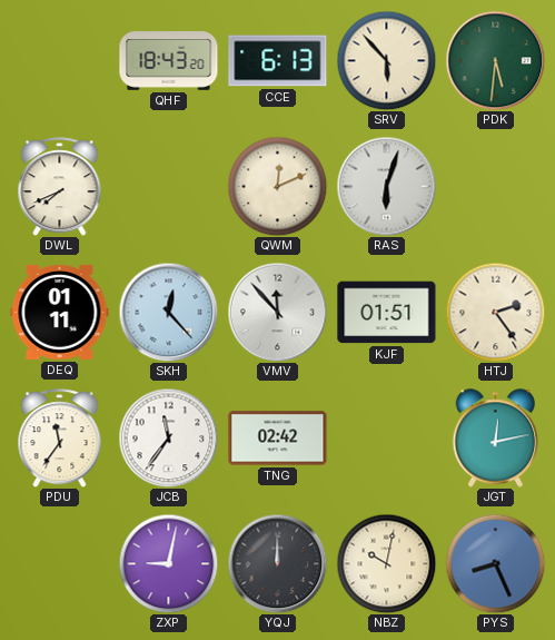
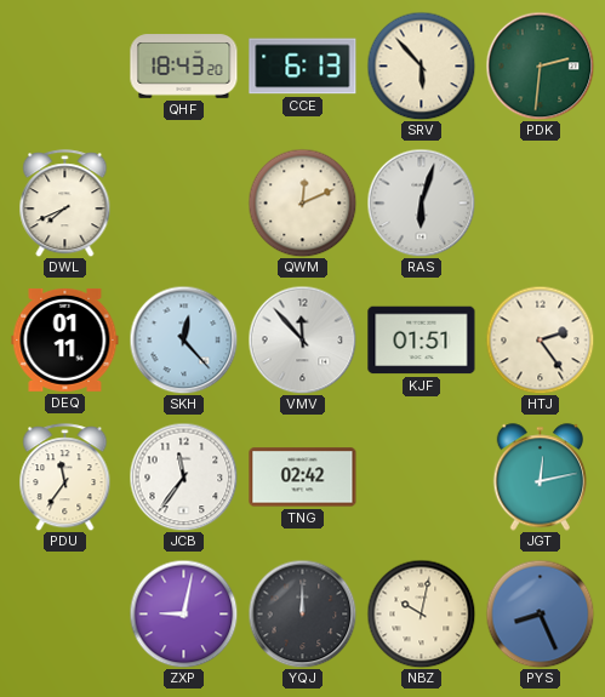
PDK: 5:31 -> 2:31 (540, 65)
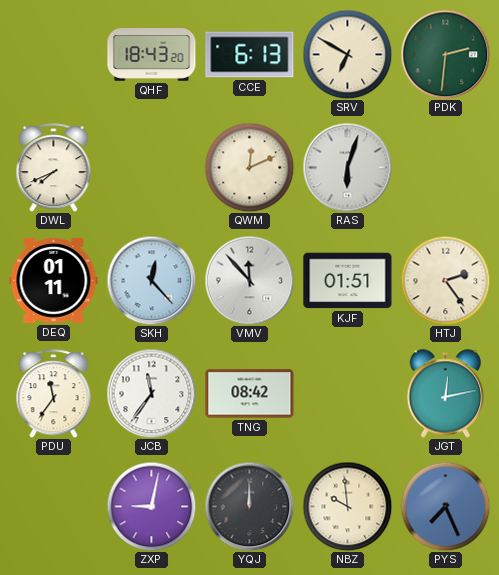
SRV: 5:53 -> 6:50 (347, 54)
TNG: 02:42 -> 08:42 (250, 394)
NBZ: 10:02 -> 9:59 (347, 506)
PYS: 8:26 -> 7:26 (445, 506)
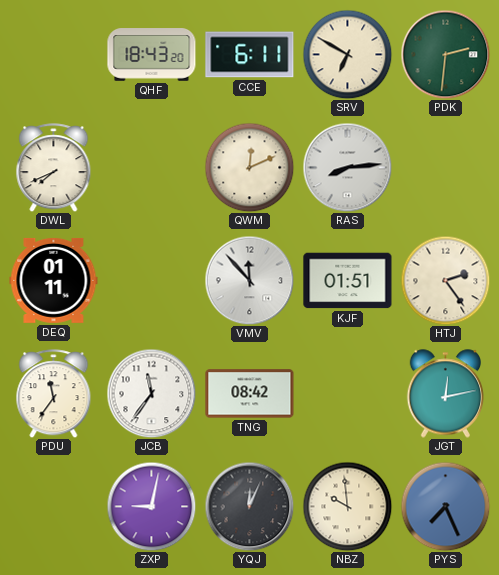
CCE: 6:13 -> 6:11 (250, 55)
RAS: 6:03 -> 8:14 (347, 167)
SKH: 12:23 -> none (151, 280)
YQJ: 12:00 -> 12:04 (249, 506)
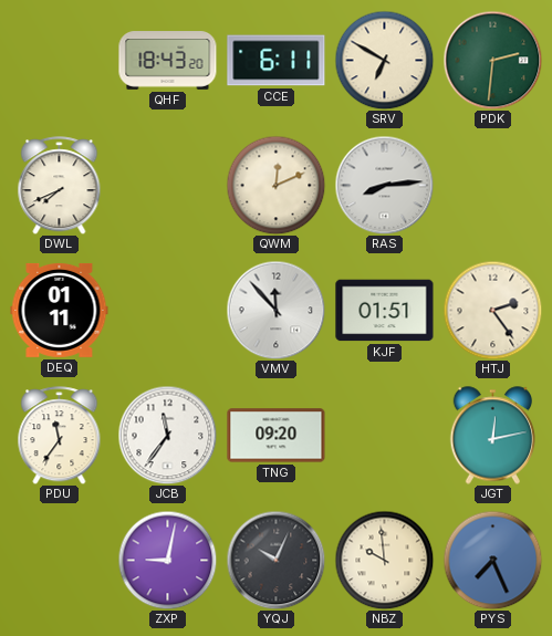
TNG: 08:42 -> 09:20 (277, 436)
YQJ: 12:04 -> 10:04 (275, 560)
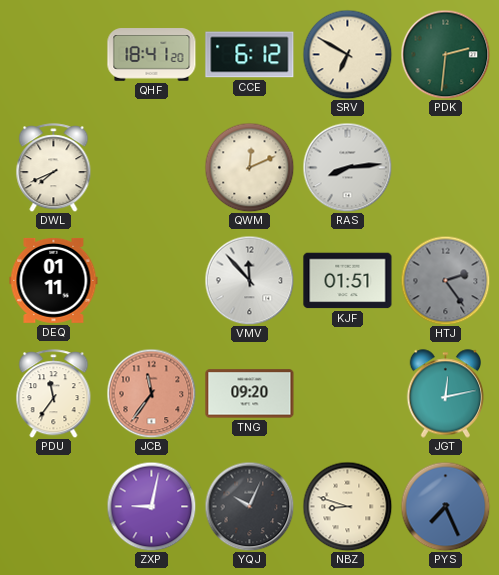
QHF: 18:43 -> 18:41 (152, 55)
CCE: 6:11 -> 6:12 (250, 55)
HTJ dial: cream -> grey (445, 280)
JCB dial: white -> salmon (151, 393)
NBZ: 9:59 -> 8:48 (347, 506)
